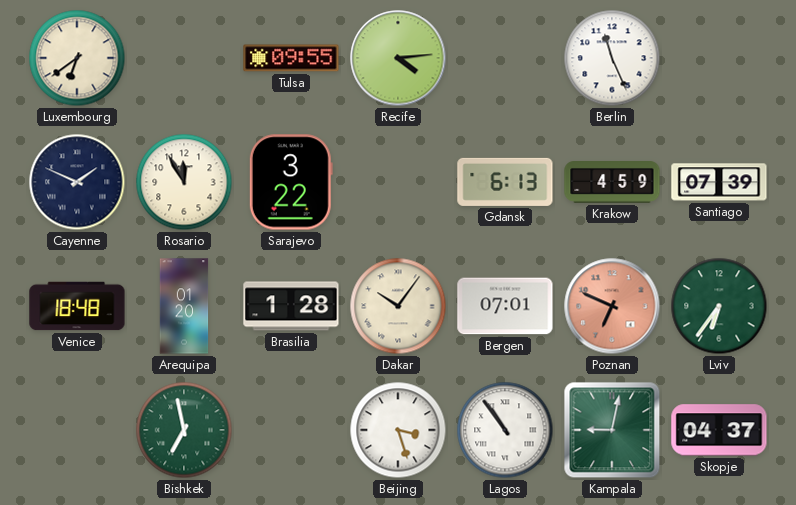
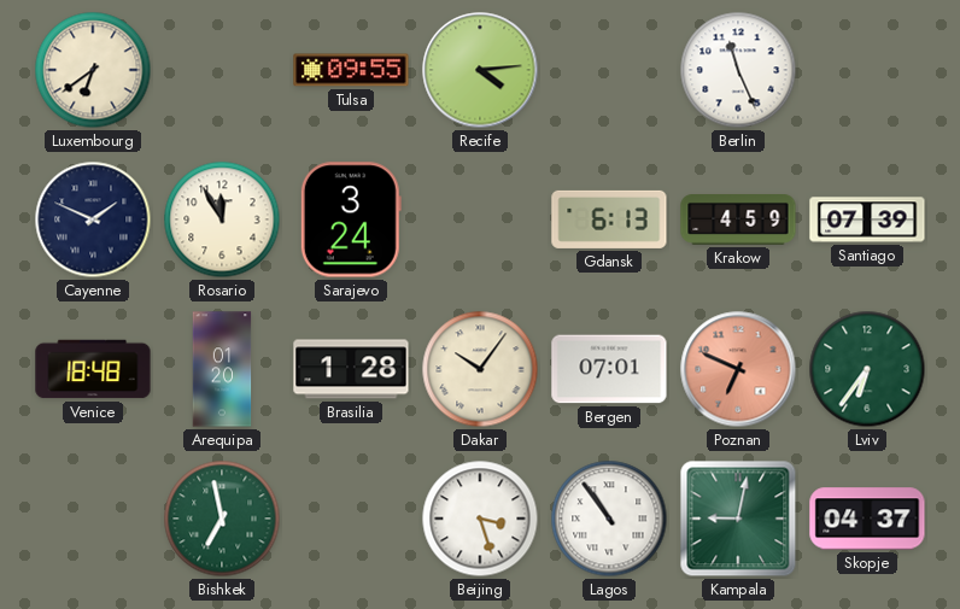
Sarajevo: 3:22 -> 3:24 (351, 219)
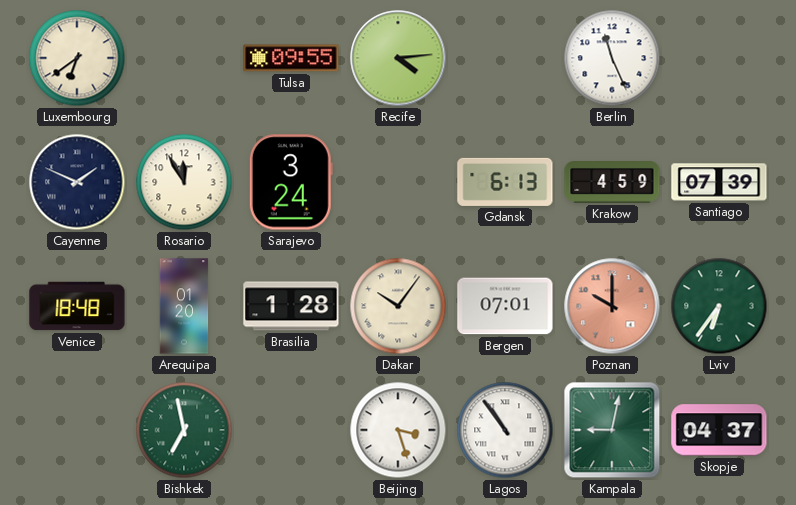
Poznan: 6:49 -> 10:00 (612, 306)
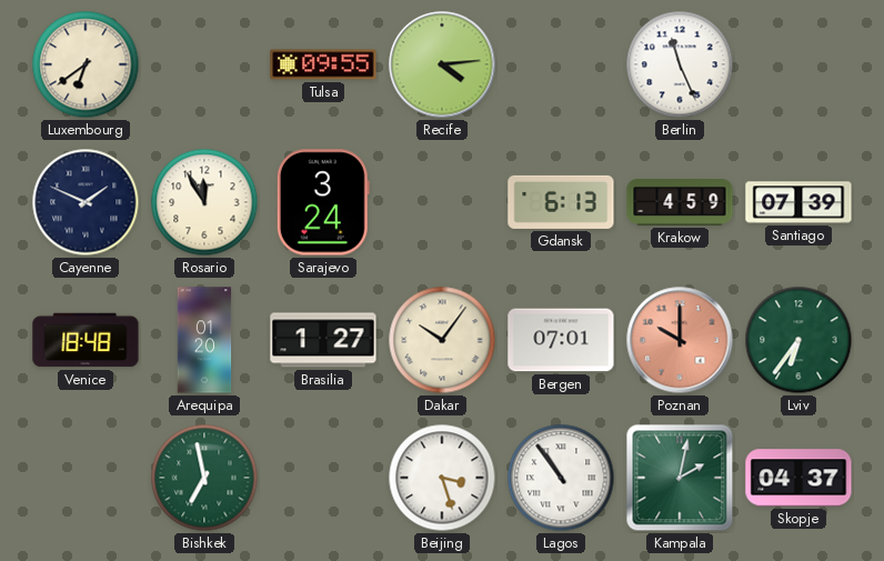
Brasilia: 1:28 -> 1:27 (323, 340)
Kampala: 9:02 -> 2:02 (680, 478)
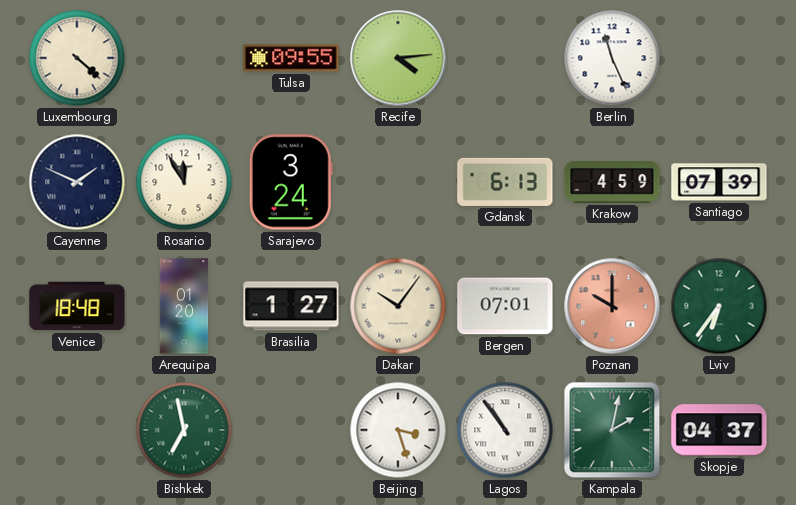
Luxembourg: 6:39 -> 4:22 (77, 58)
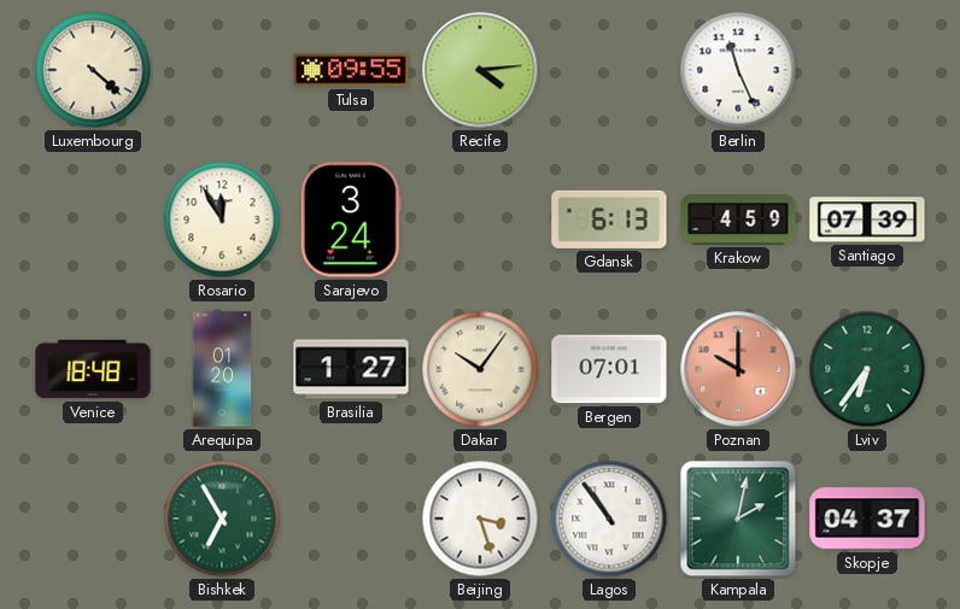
Cayenne: 1:49 -> none (77, 182)
Bishkek: 6:58 -> 6:55 (222, 519)
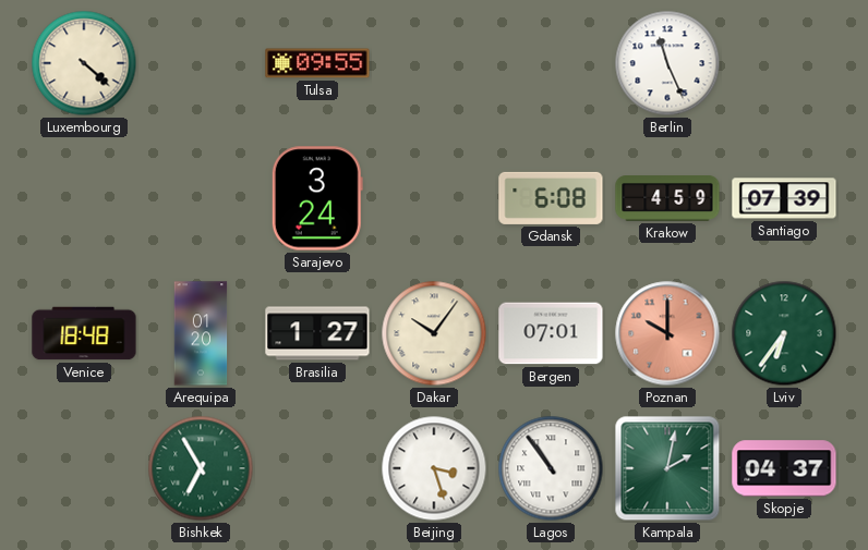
Recife: 4:14 -> none (480, 70)
Rosario: 11:55 -> none (222, 219)
Gdansk: 6:13 -> 6:08 (551, 198)
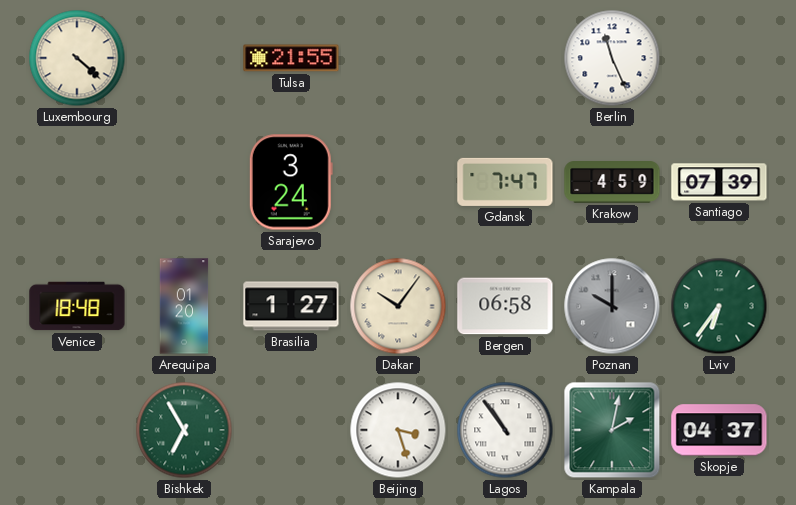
Tulsa: 09:55 -> 21:55 (291, 58)
Gdansk: 6:08 -> 7:47 (505, 182)
Bergen: 07:01 -> 06:58 (505, 306)
Poznan dial: salmon -> grey (612, 306)
